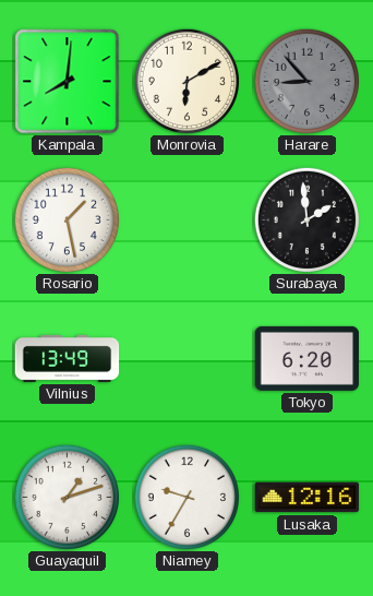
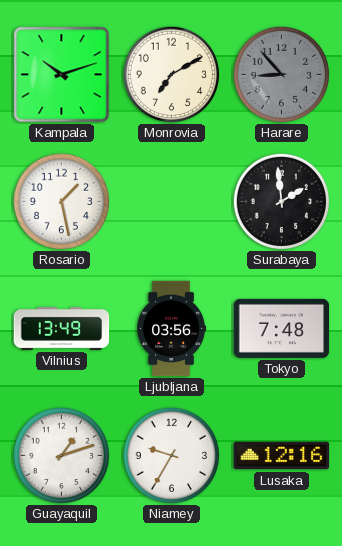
Kampala: 8:01 -> 10:12 (62, 75)
Monrovia: 6:10 -> 7:10 (171, 74)
Ljubljana: none -> 03:56 (172, 329)
Tokyo: 6:20 -> 7:48 (282, 328)
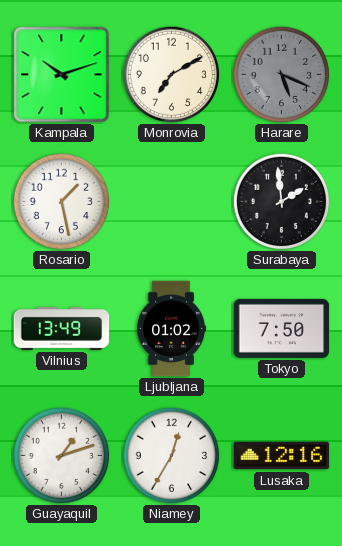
Harare: 8:53 -> 5:19 (281, 74)
Ljubljana: 03:56 -> 01:02 (172, 329)
Tokyo: 7:48 -> 7:50 (282, 328)
Niamey: 9:35 -> 12:35 (171, 455)
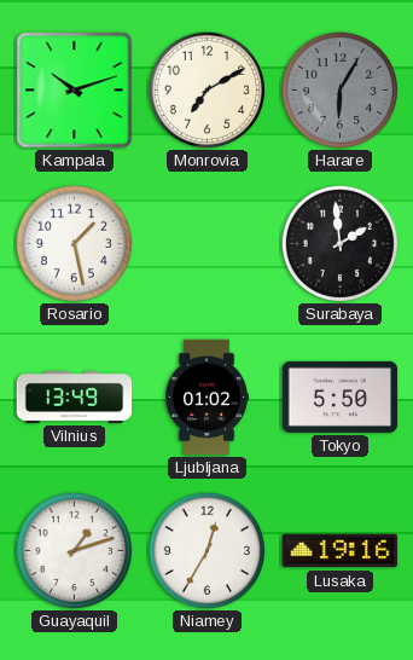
Harare: 5:19 -> 6:05 (339, 89)
Tokyo: 7:50 -> 5:50 (341, 396)
Lusaka: 12:16 -> 19:16 (341, 551)
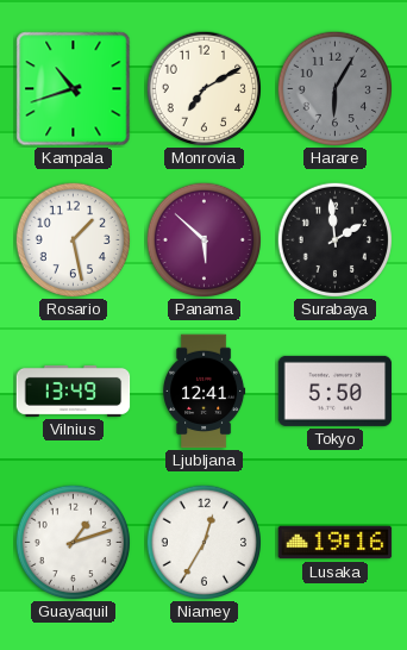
Kampala: 10:12 -> 10:42 (74, 89)
Panama: none -> 5:52 (203, 239)
Ljubljana: 01:02 -> 12:41 (205, 392)
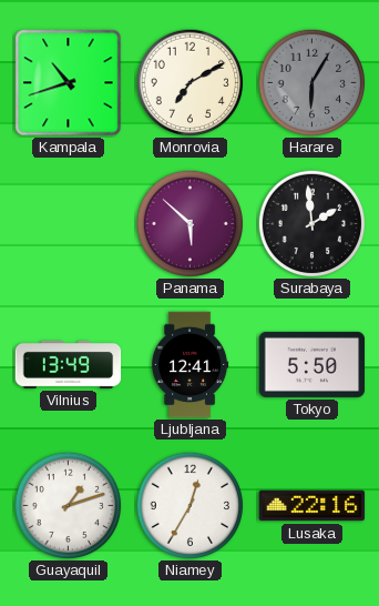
Rosario: 1:28 -> none (73, 239)
Lusaka: 19:16 -> 22:16 (313, 506)
